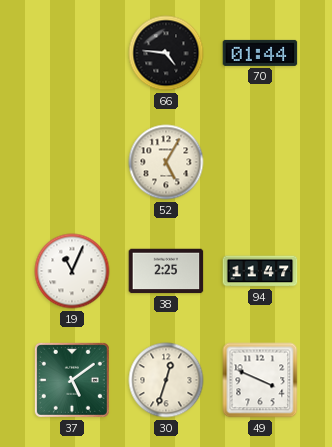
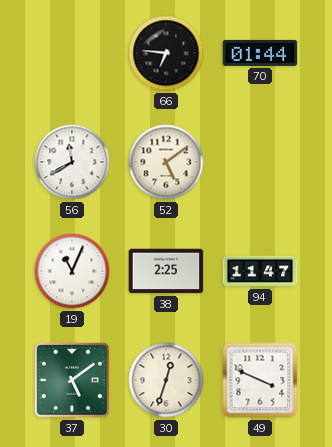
66: 4:46 -> 6:46 (166, 53)
56: none -> 11:40 (72, 162)
52: 5:05 -> 5:09 (166, 162)
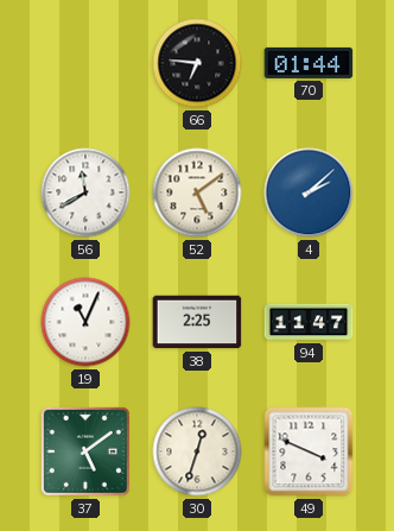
4: none -> 2:08 (309, 192)
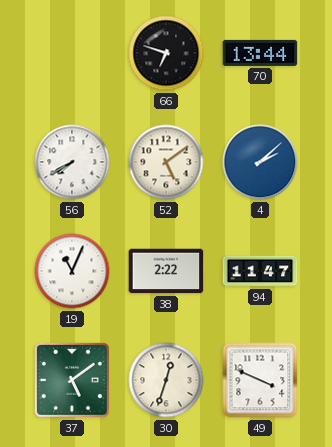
66: 6:46 -> 6:48 (166, 53)
70: 01:44 -> 13:44 (260, 53)
56: 11:40 -> 7:40 (72, 162)
38: 2:25 -> 2:22 (166, 271)
